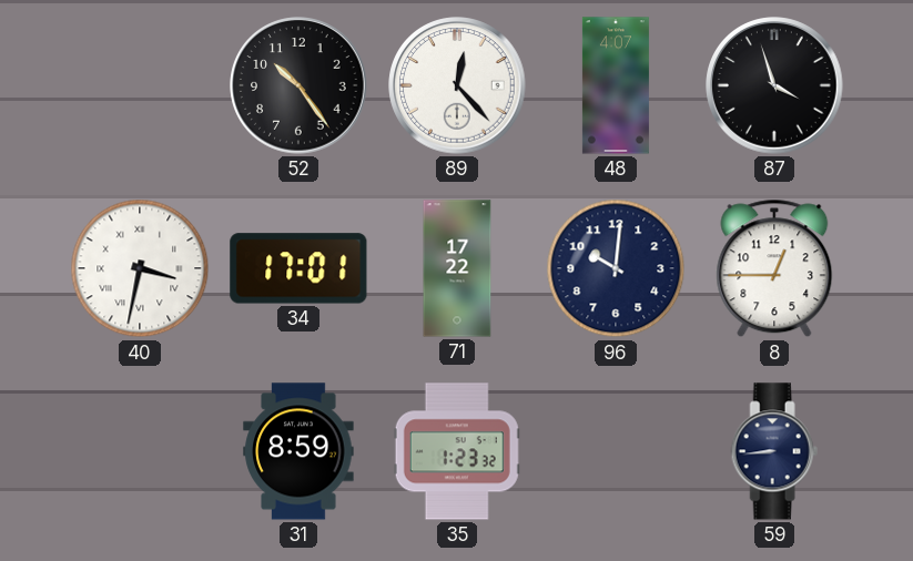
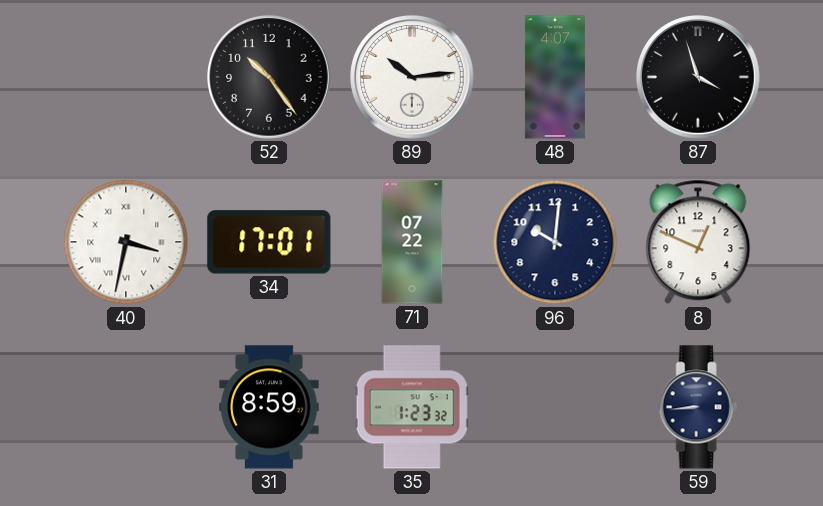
89: 12:23 -> 10:14 (412, 77)
71: 17:22 -> 07:22 (412, 242)
8: 12:45 -> 12:49 (698, 242)
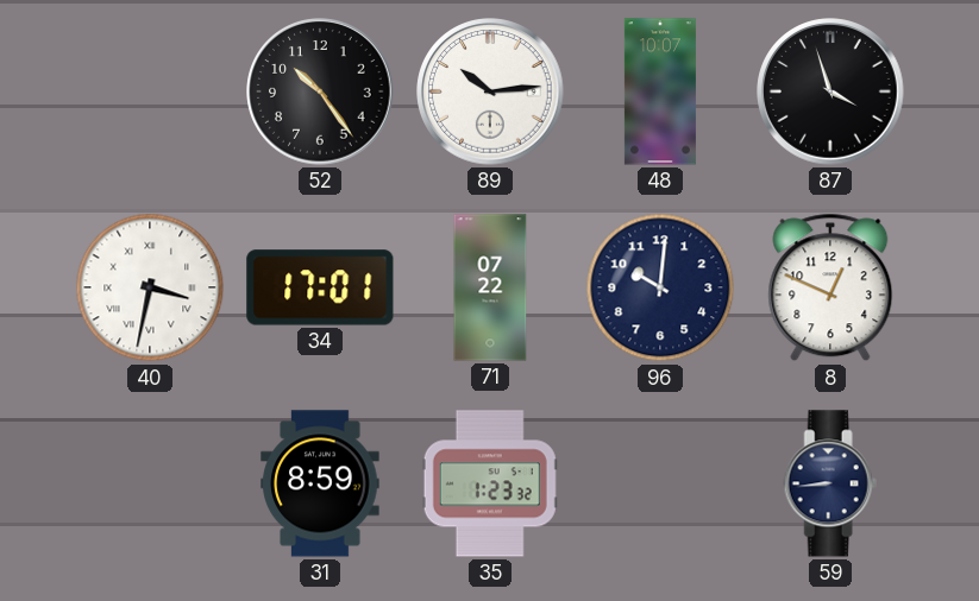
48: 4:07 -> 10:07 (660, 91)
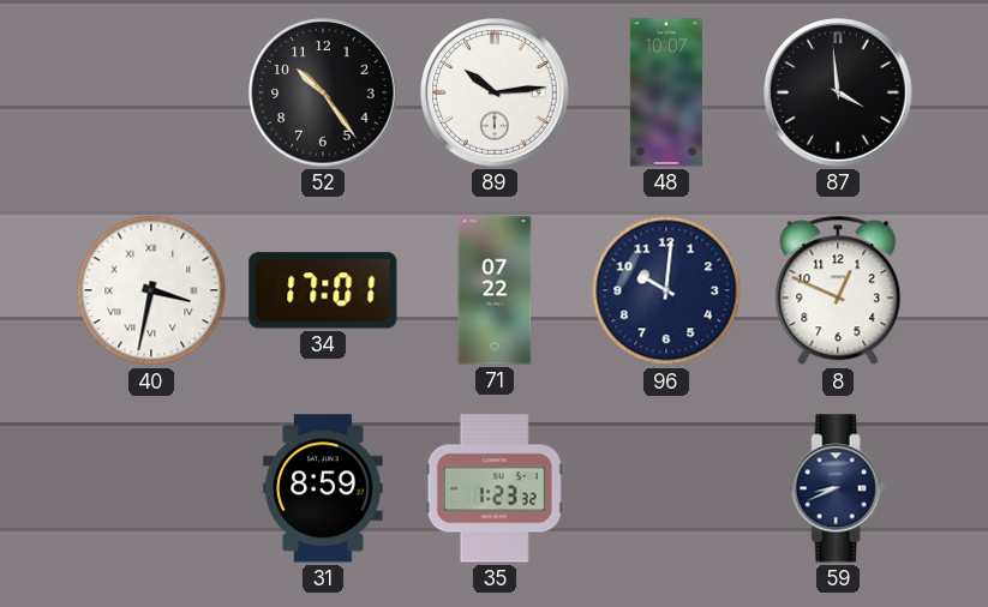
87: 3:57 -> 3:59 (838, 92)
59: 8:44 -> 8:41 (838, 488)
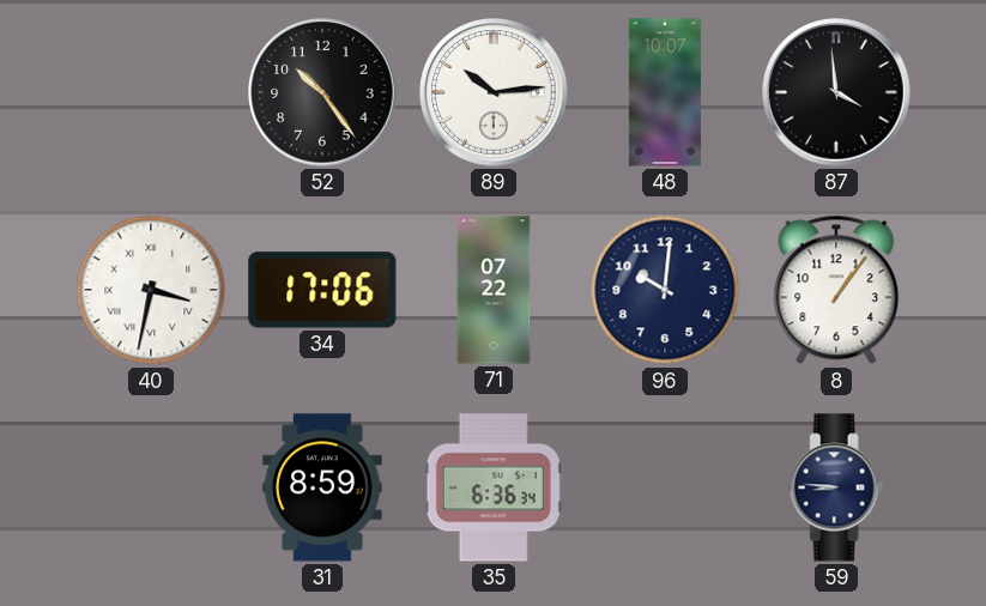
34: 17:01 -> 17:06 (322, 290)
8: 12:49 -> 1:06 (836, 290)
35: 1:23 -> 6:36 (494, 487)
59: 8:41 -> 8:46 (836, 487)
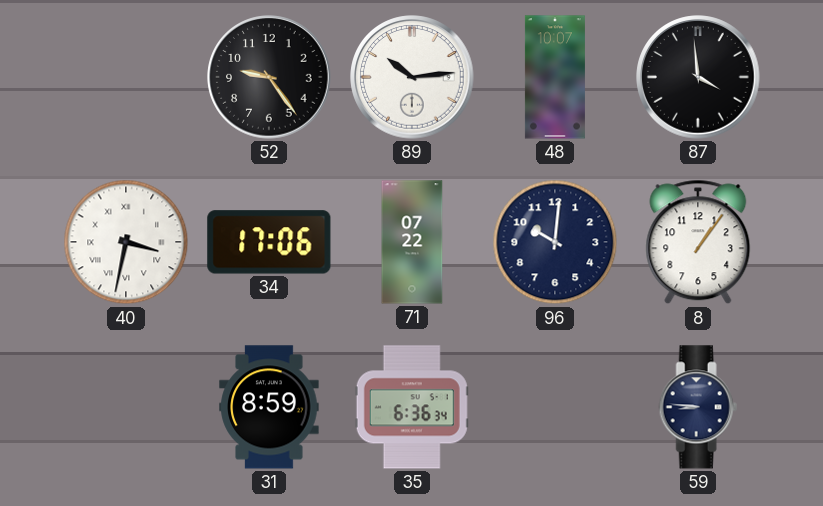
52: 10:24 -> 9:24 (269, 77)
